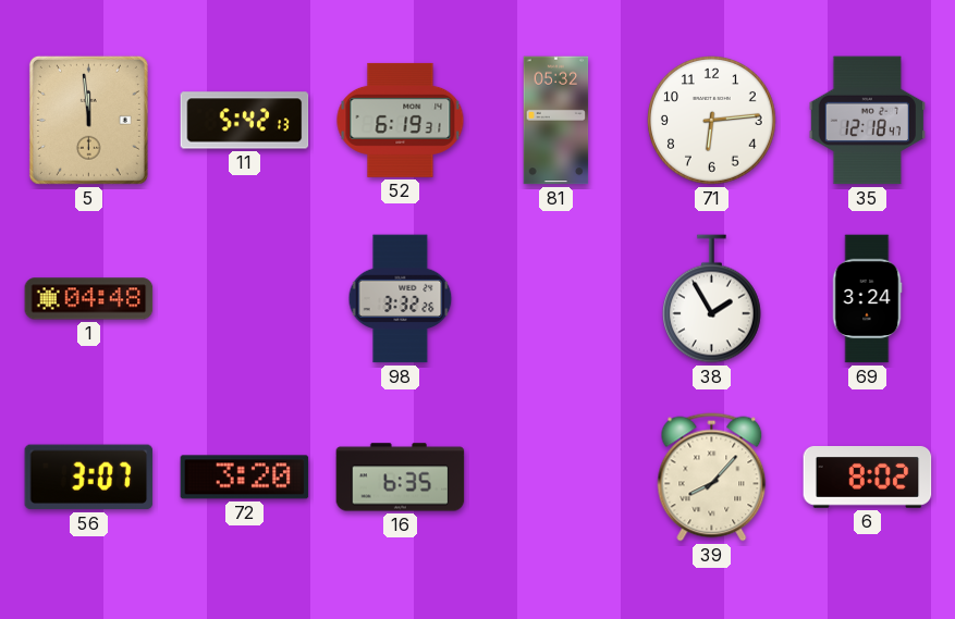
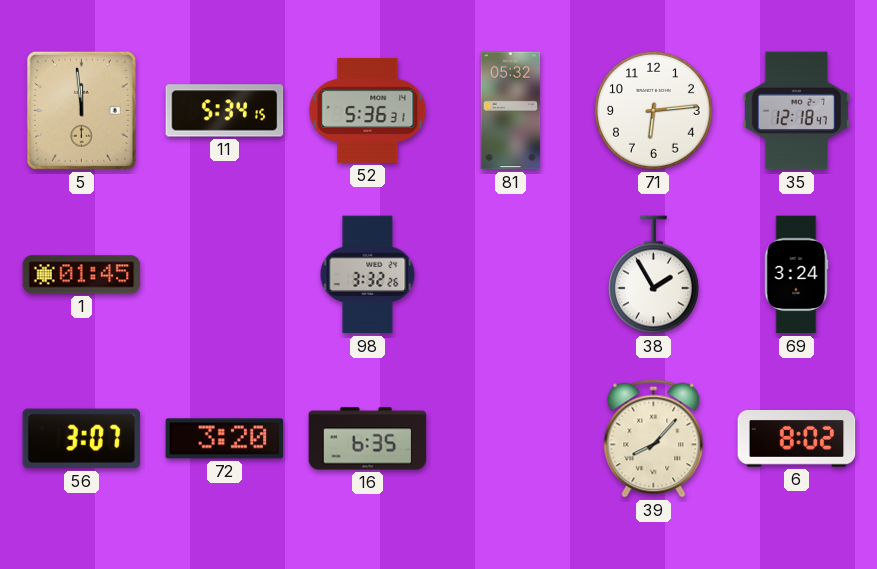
11: 5:42 -> 5:34 (225, 111)
52: 6:19 -> 5:36 (368, 110)
1: 04:48 -> 01:45 (82, 275)
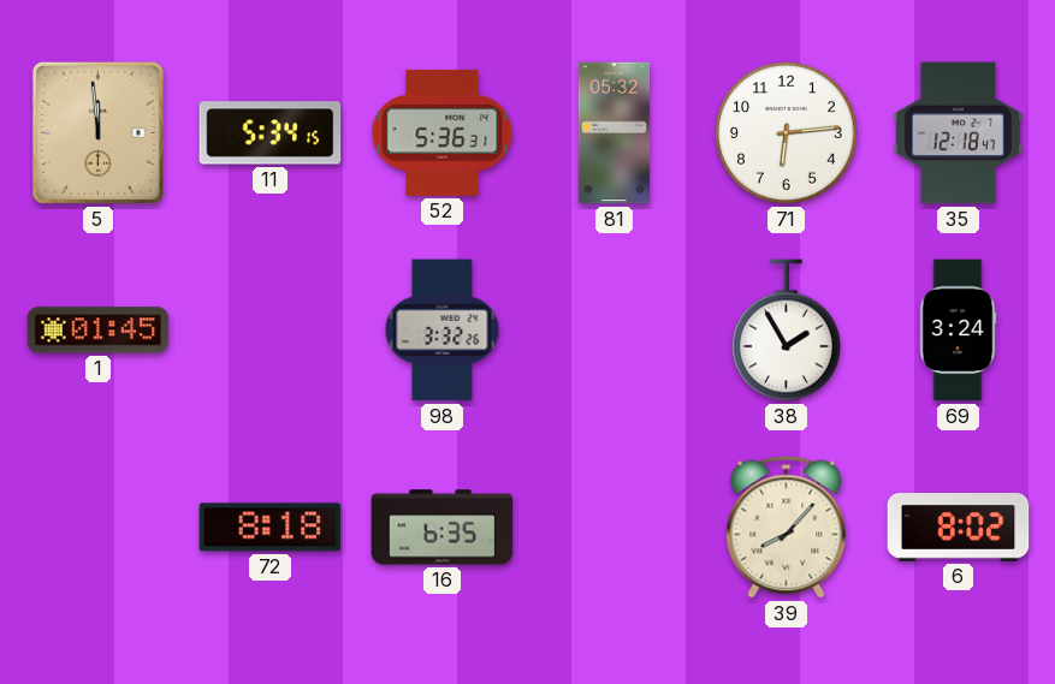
56: 3:07 -> none (82, 439)
72: 3:20 -> 8:18 (271, 528)
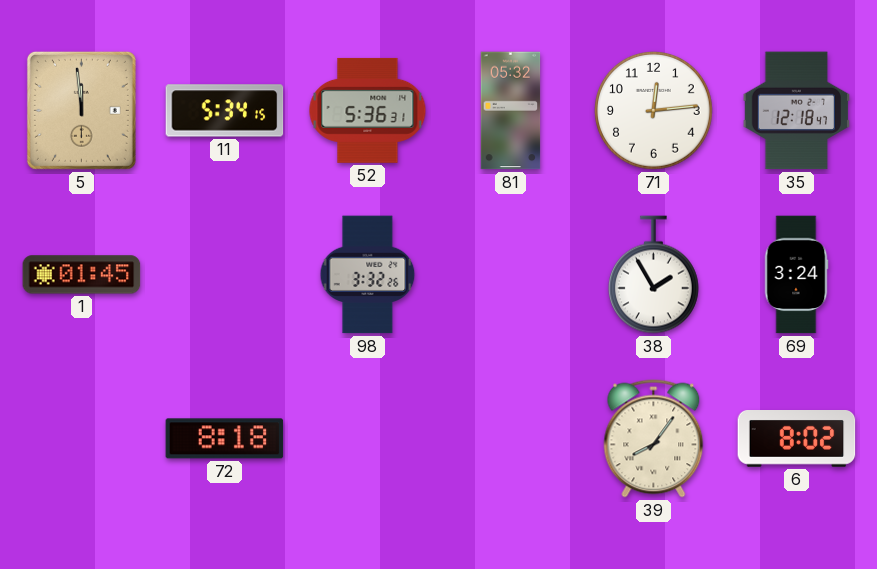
71: 6:14 -> 12:14 (654, 111)
16: 6:35 -> none (443, 528)
39: 8:07 -> 8:06 (654, 439)
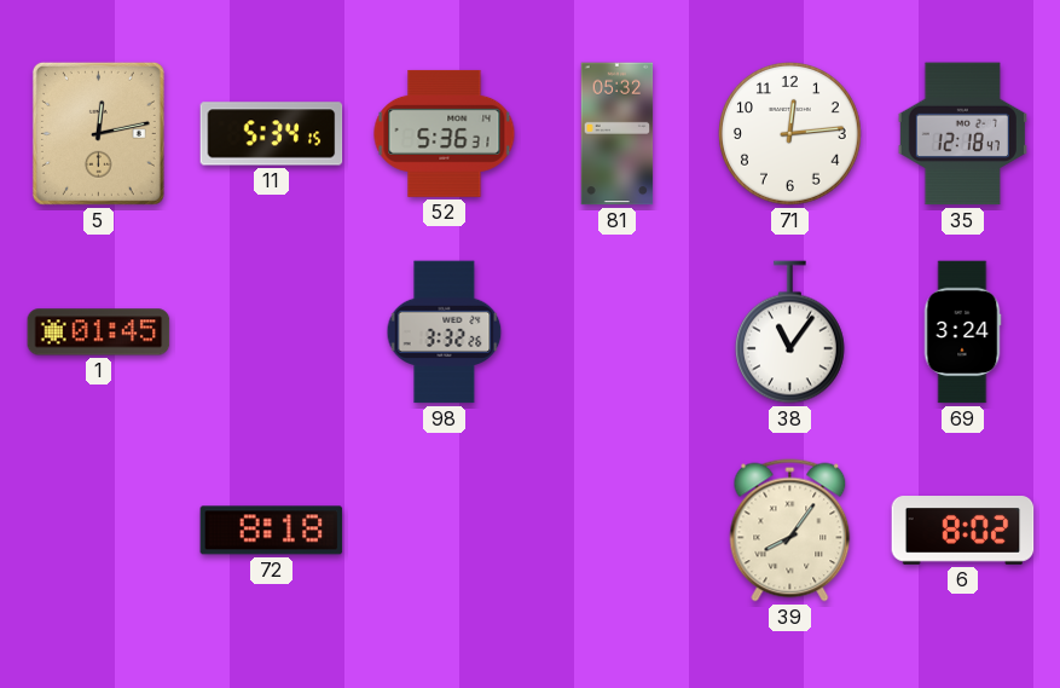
5: 11:59 -> 12:13 (98, 133)
38: 1:55 -> 11:06 (789, 333)
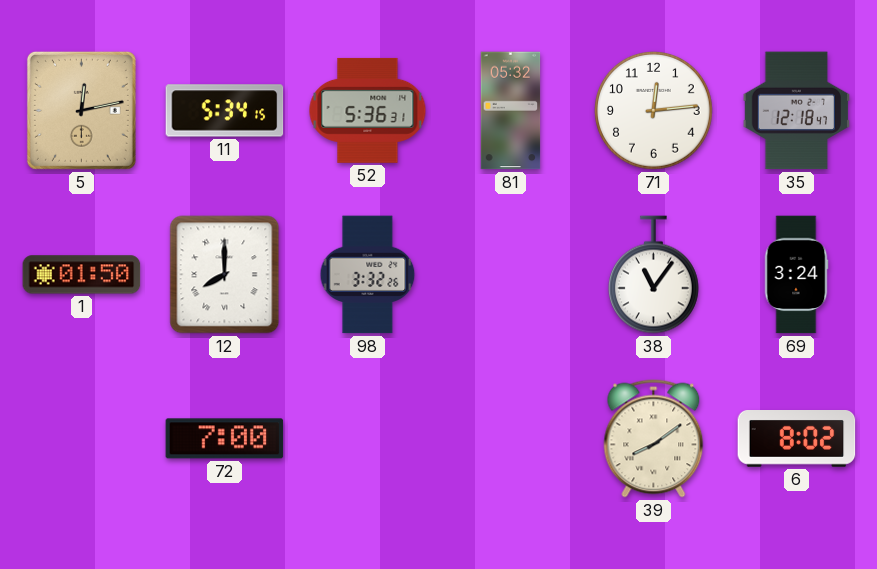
1: 01:45 -> 01:50 (82, 275)
12: none -> 8:00 (225, 275)
72: 8:18 -> 7:00 (225, 439)
39: 8:06 -> 8:09 (654, 439)
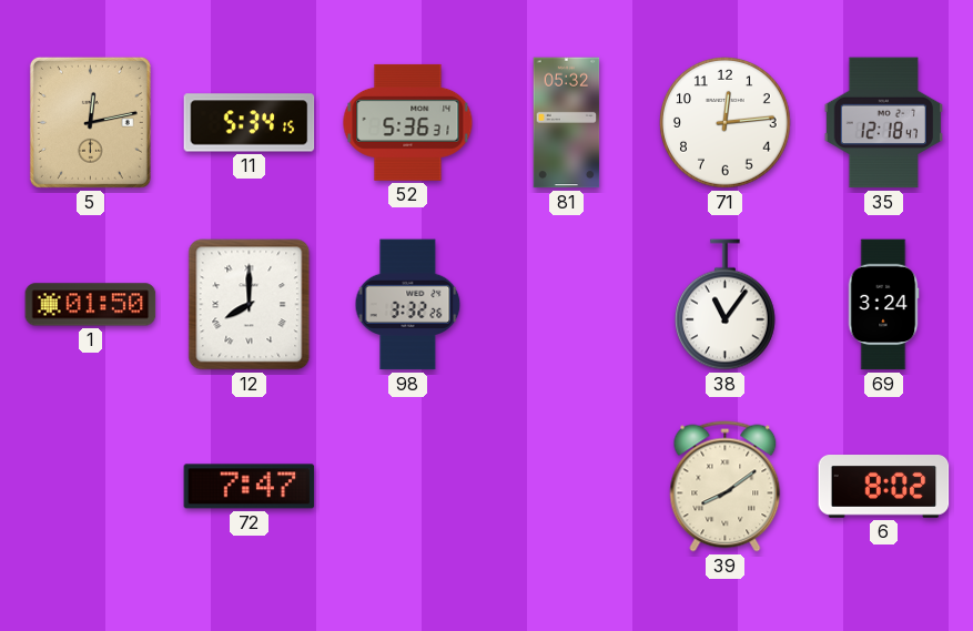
72: 7:00 -> 7:47 (250, 487)
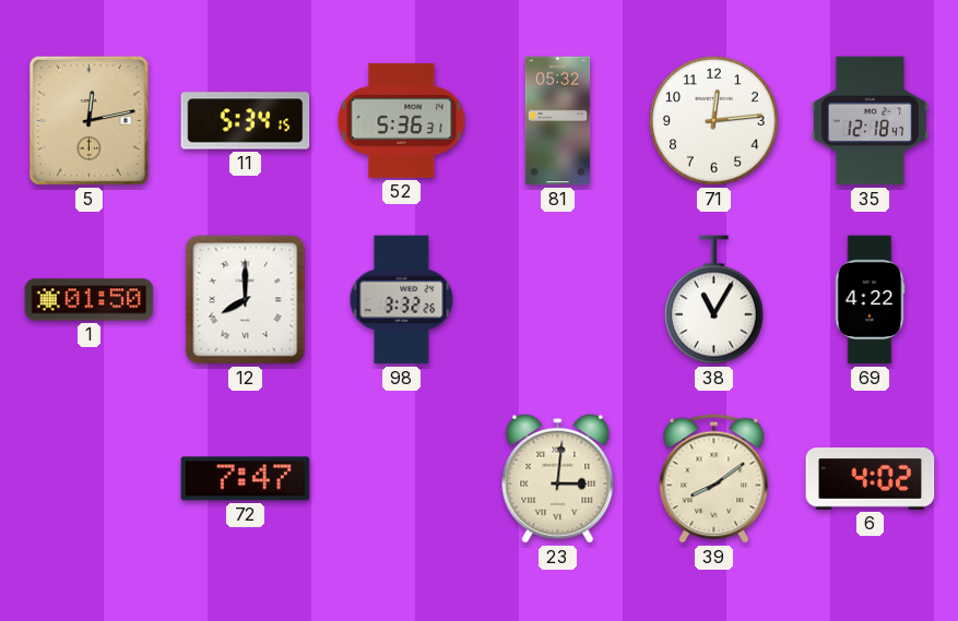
38: 11:06 -> 11:05 (713, 300)
69: 3:24 -> 4:22 (870, 300)
23: none -> 3:01 (558, 478)
6: 8:02 -> 4:02 (871, 479)
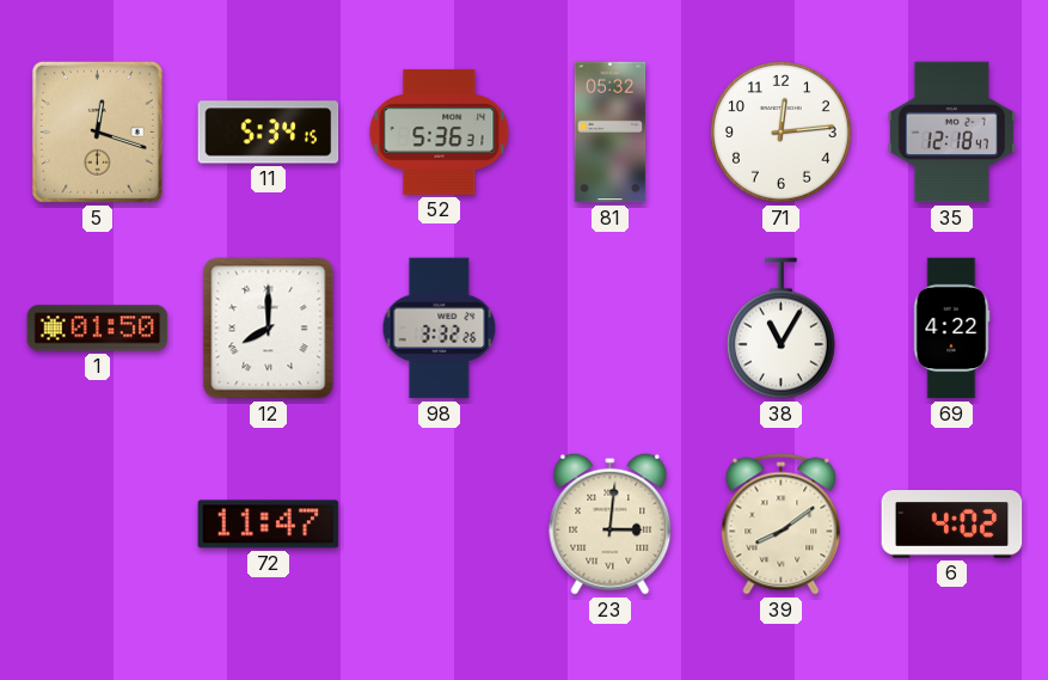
5: 12:13 -> 12:18 (97, 131)
72: 7:47 -> 11:47 (269, 525)
